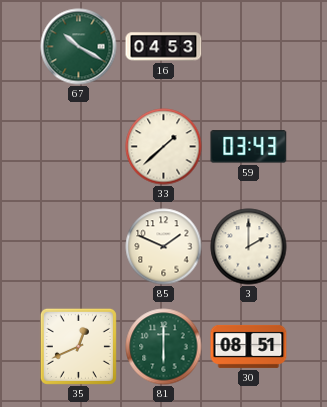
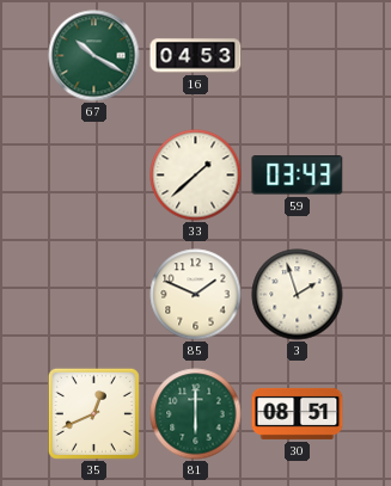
3: 2:00 -> 1:57 (298, 295)
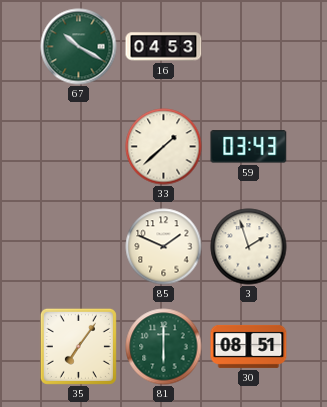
35: 12:41 -> 7:06 (78, 346)
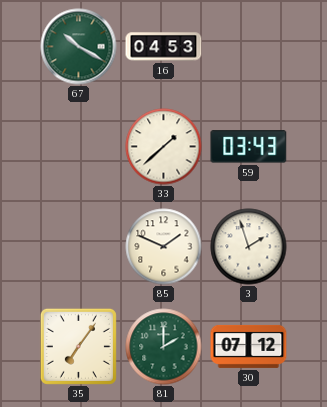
81: 6:00 -> 2:00 (164, 347)
30: 08:51 -> 07:12 (249, 346)
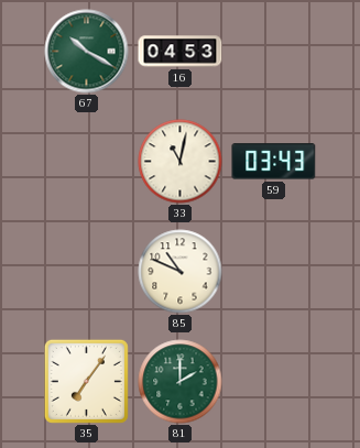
33: 1:38 -> 11:02 (181, 162)
85: 1:49 -> 10:49 (181, 272)
3: 1:57 -> none (249, 247)
30: 07:12 -> none (249, 346)
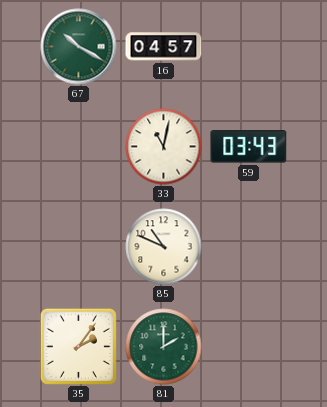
16: 04:53 -> 04:57 (164, 47)
35: 7:06 -> 2:06 (78, 346)
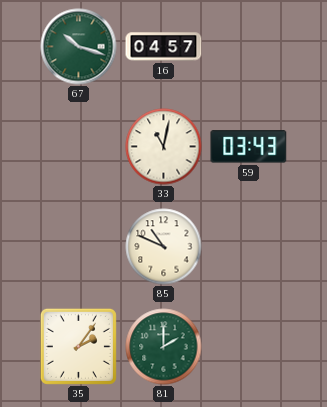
67: 10:20 -> 10:18 (79, 47)
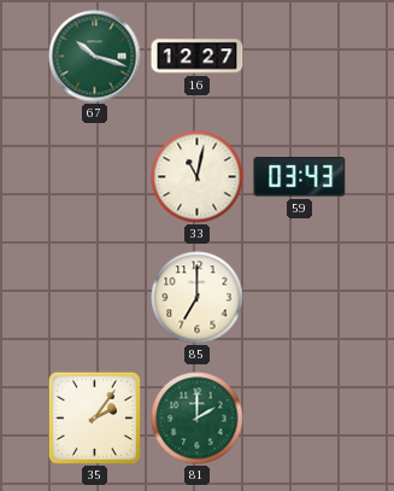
16: 04:57 -> 12:27 (198, 57)
85: 10:49 -> 7:00 (198, 298)
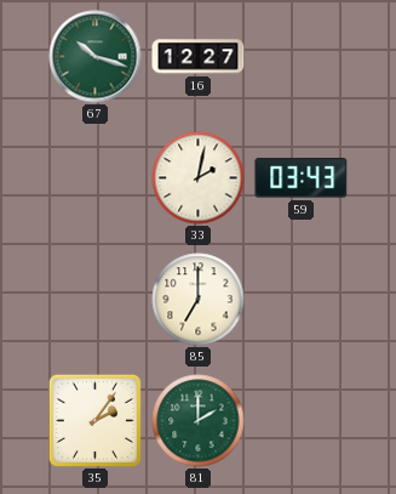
33: 11:02 -> 2:02 (199, 178)
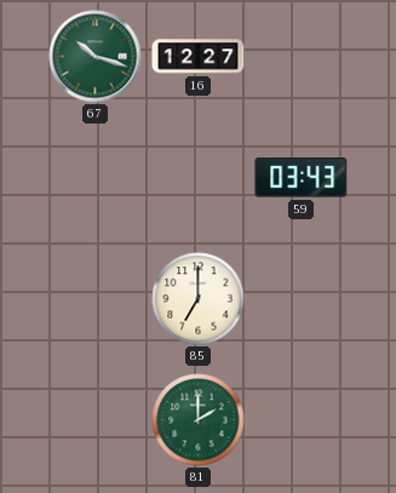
33: 2:02 -> none (199, 178)
35: 2:06 -> none (94, 420)
